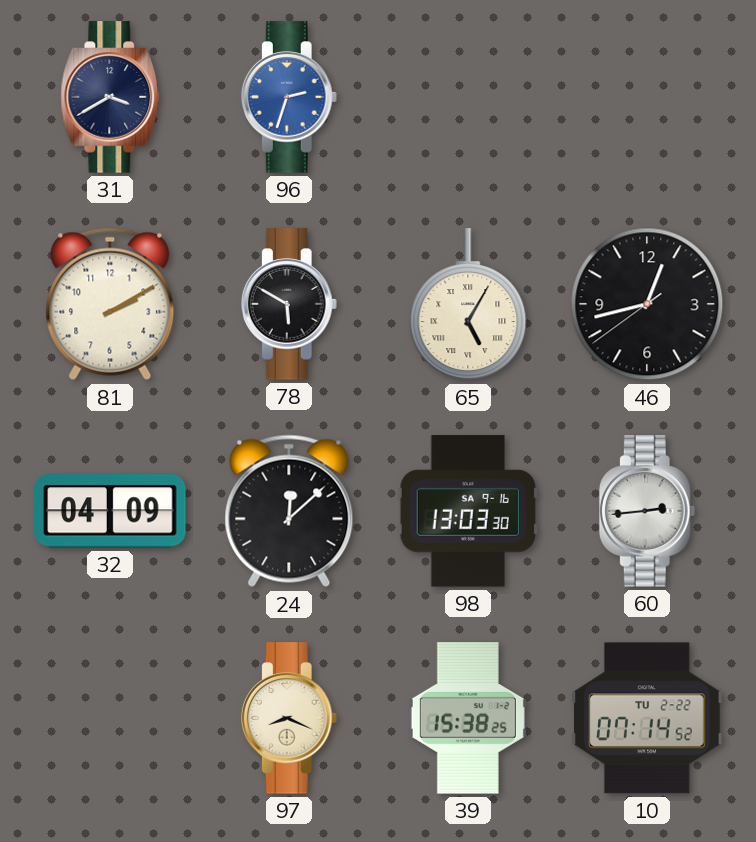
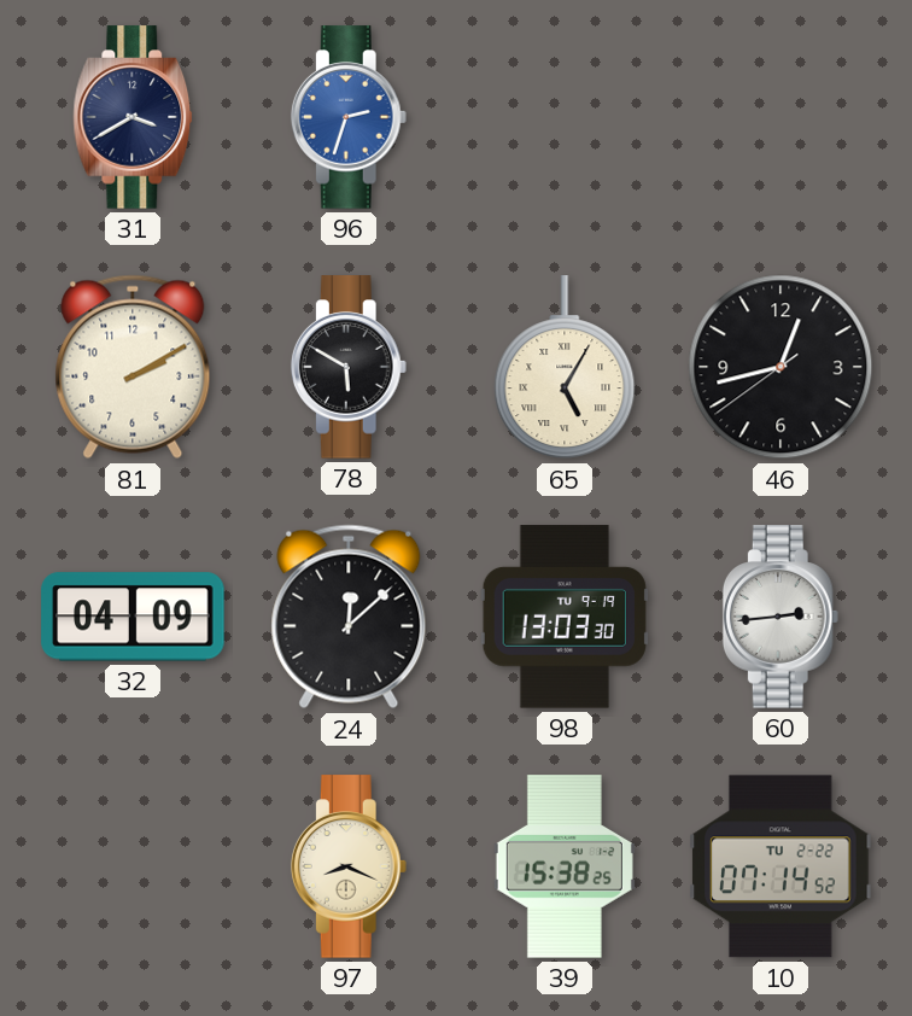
98 date: SA 9-16 -> TU 9-19 (565, 617)
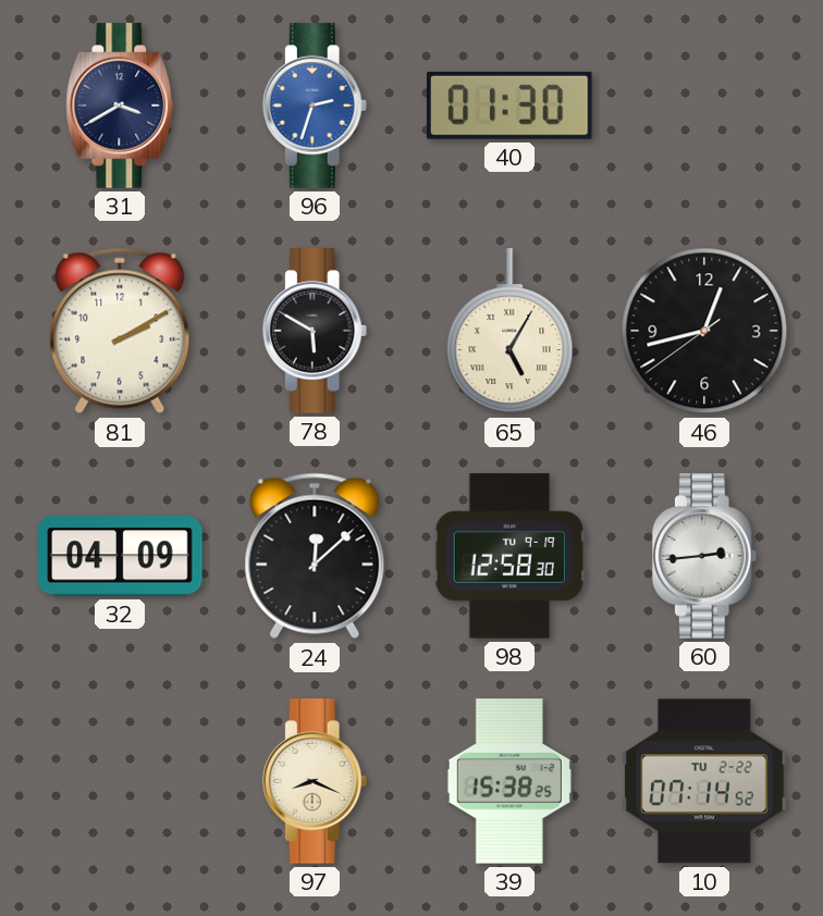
40: none -> 01:30 (509, 106)
98: 13:03 -> 12:58 (509, 556)
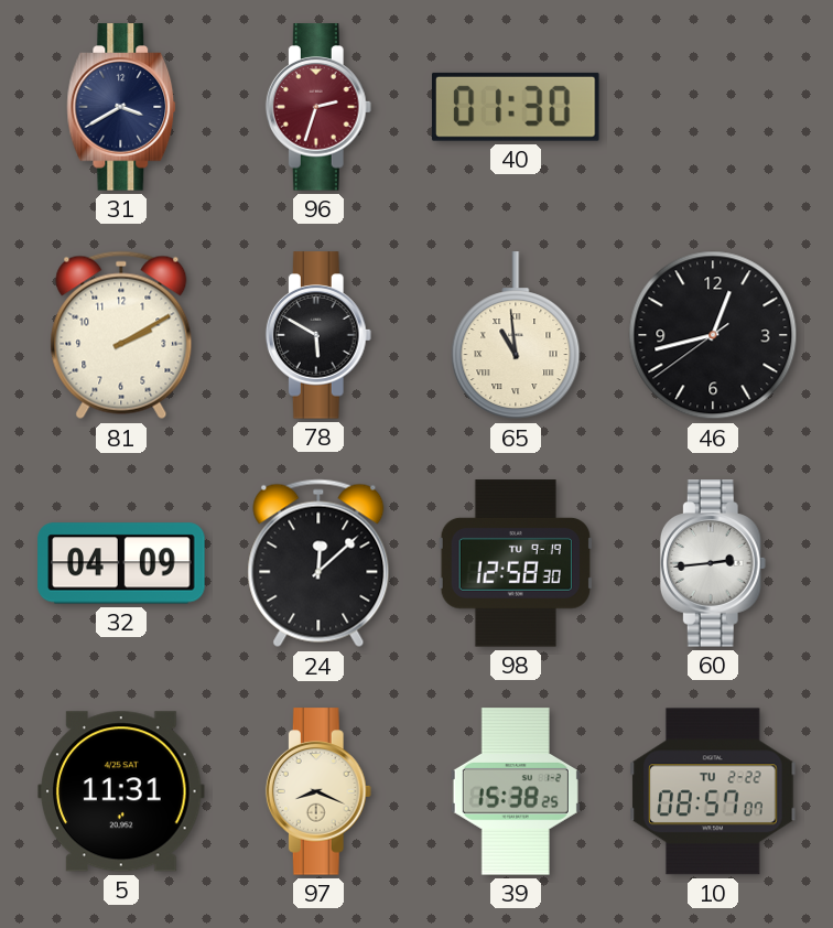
96 dial: blue -> burgundy (318, 107)
65: 5:05 -> 10:59 (516, 336)
5: none -> 11:31 (121, 791)
10: 07:14 -> 08:57 (713, 791)
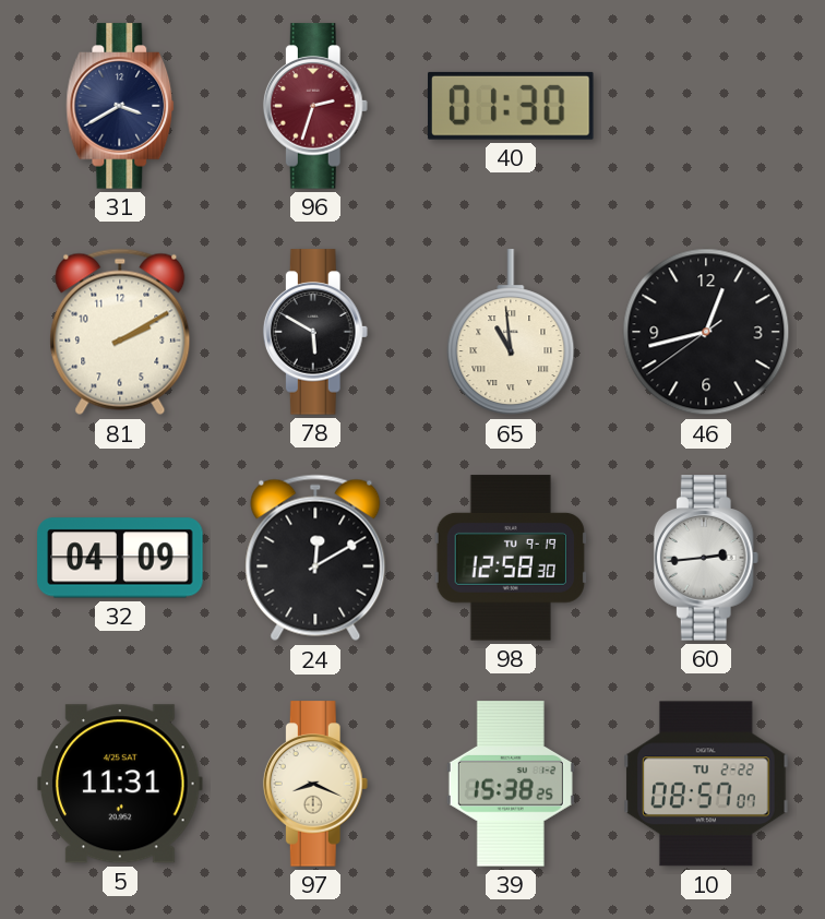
24: 12:08 -> 12:10 (315, 558)
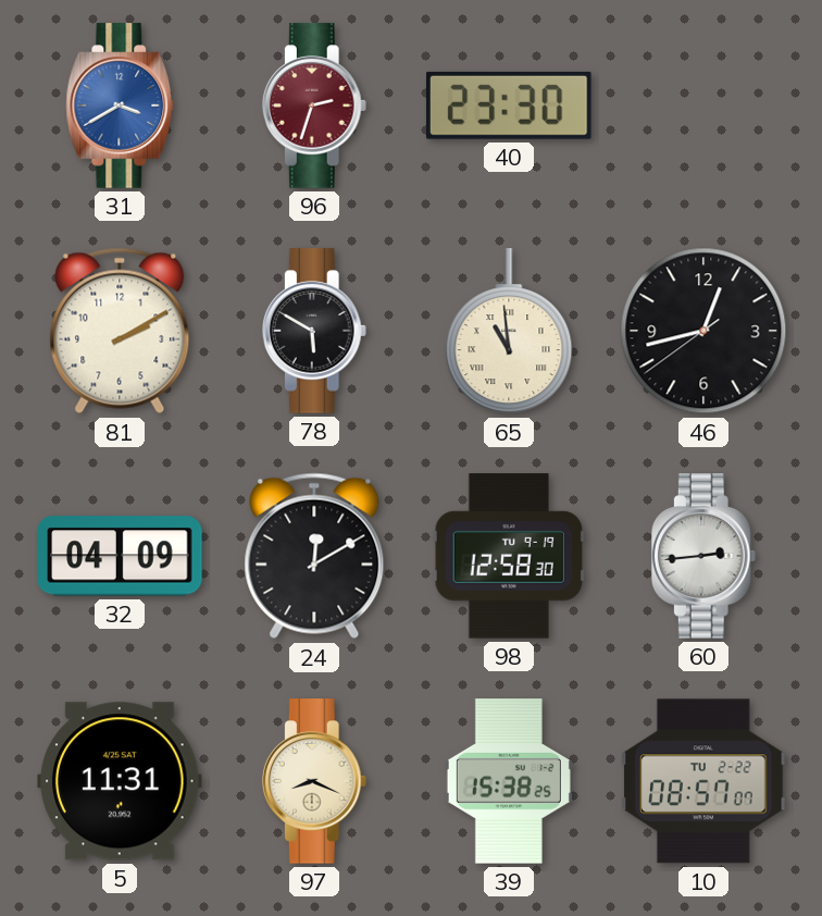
31 dial: navy -> blue (120, 106)
40: 01:30 -> 23:30 (509, 106)
